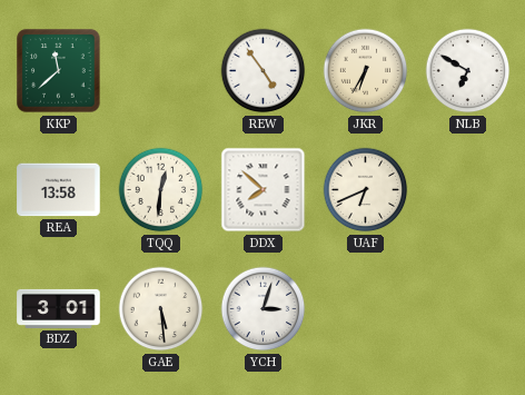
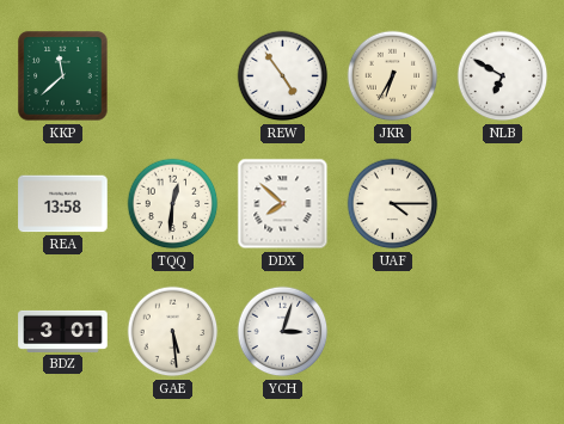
UAF: 6:41 -> 4:15 (393, 204)
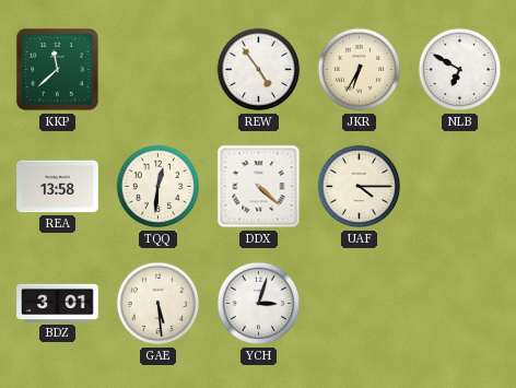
DDX: 7:52 -> 4:22 (259, 187)
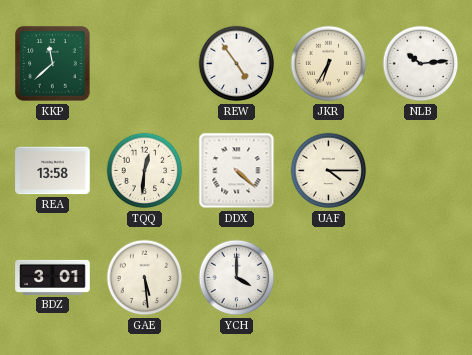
NLB: 6:50 -> 10:14 (421, 64)
YCH: 3:03 -> 4:00 (237, 278)
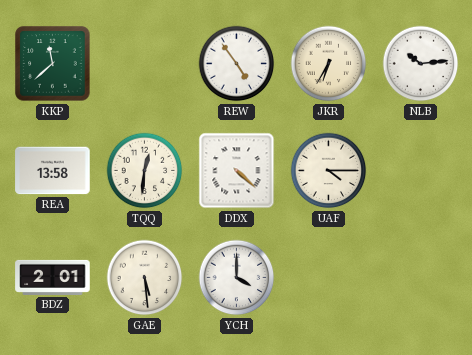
BDZ: 3:01 -> 2:01 (53, 277)
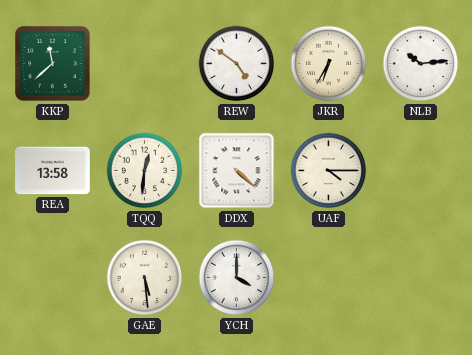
REW: 4:54 -> 4:51 (237, 64)
BDZ: 2:01 -> none (53, 277)
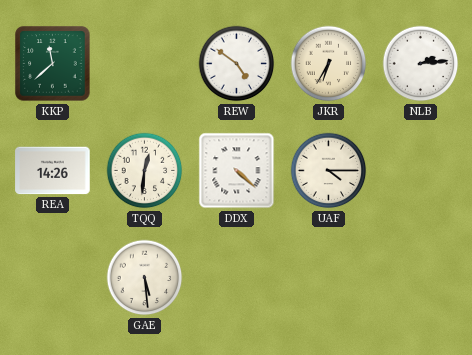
NLB: 10:14 -> 2:14 (421, 64)
REA: 13:58 -> 14:26 (53, 171)
YCH: 4:00 -> none (237, 278)
